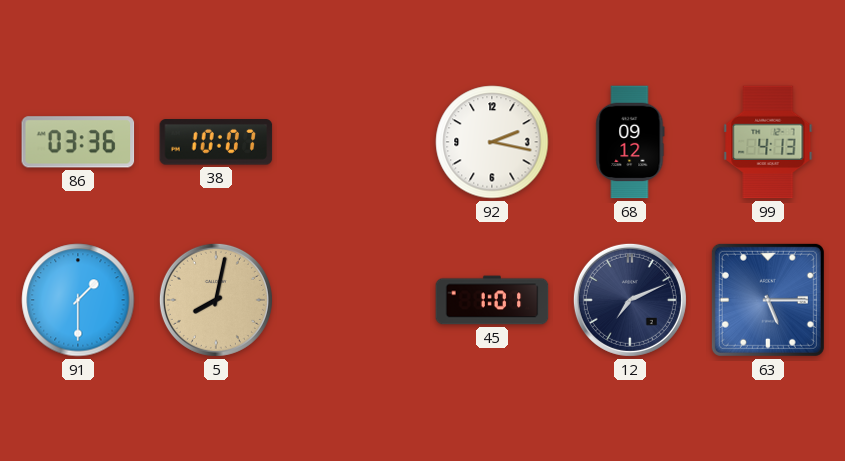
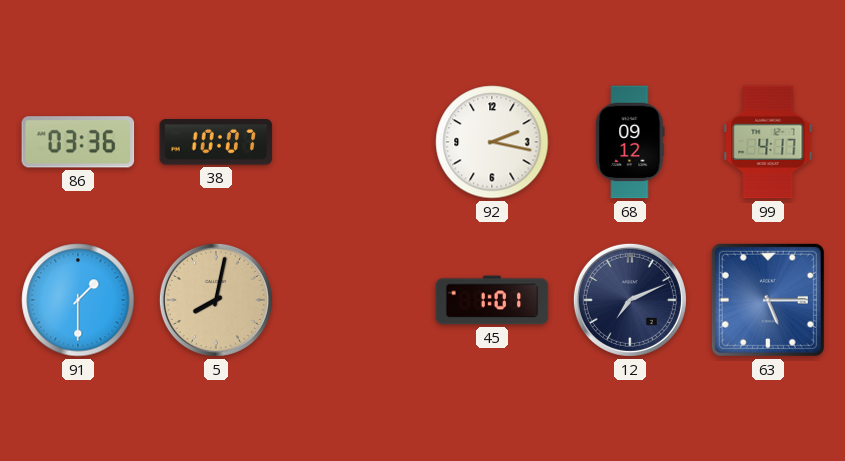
99: 4:13 -> 4:17 (768, 142)
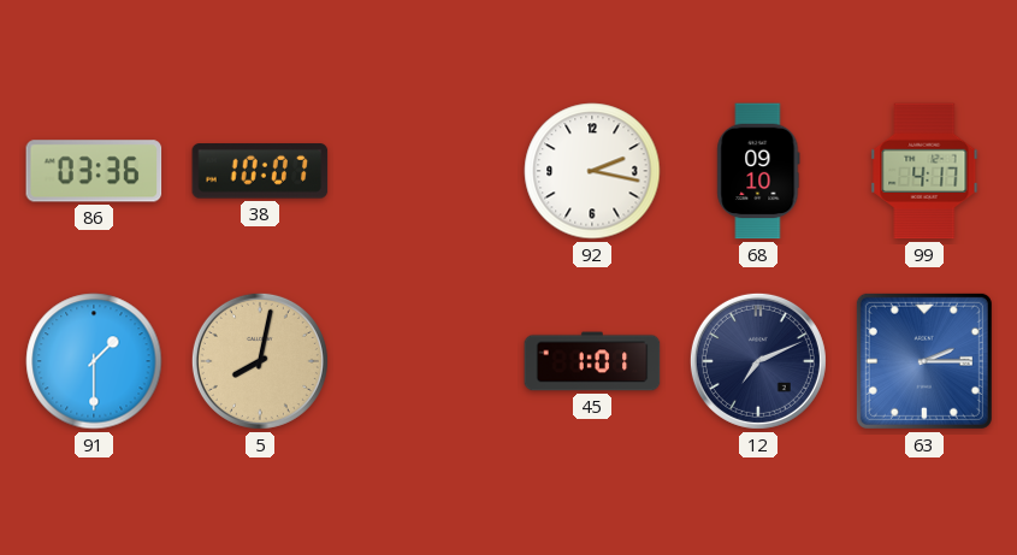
68: 09:12 -> 09:10 (758, 171)
63: 5:15 -> 2:15 (924, 361)
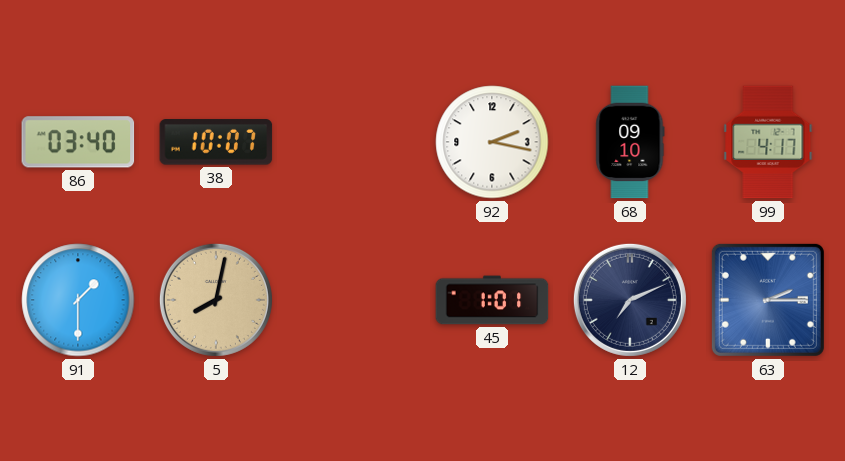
86: 03:36 -> 03:40 (78, 142)
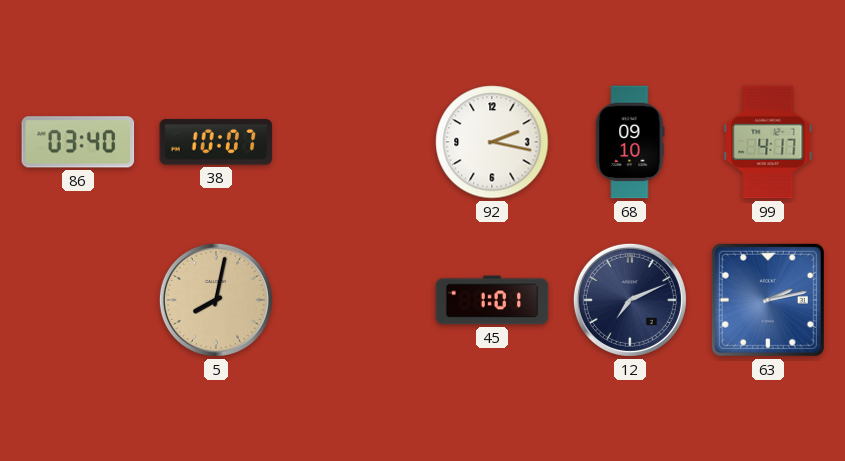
91: 1:30 -> none (78, 300)
63: 2:15 -> 2:13 (768, 300)
